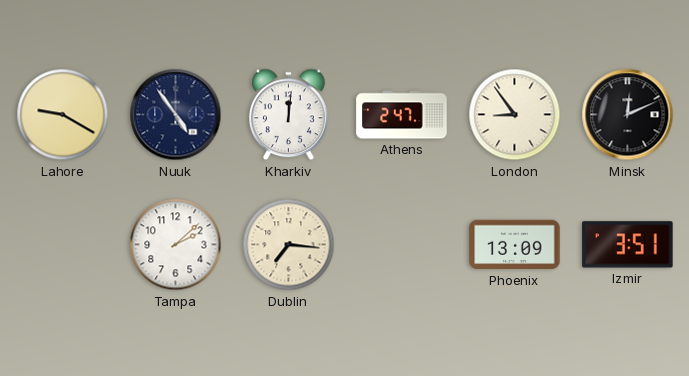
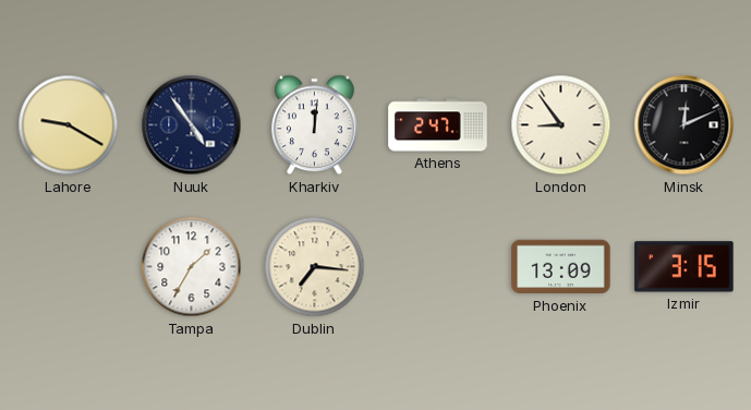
Tampa: 2:08 -> 1:35 (192, 267)
Izmir: 3:51 -> 3:15 (685, 267)
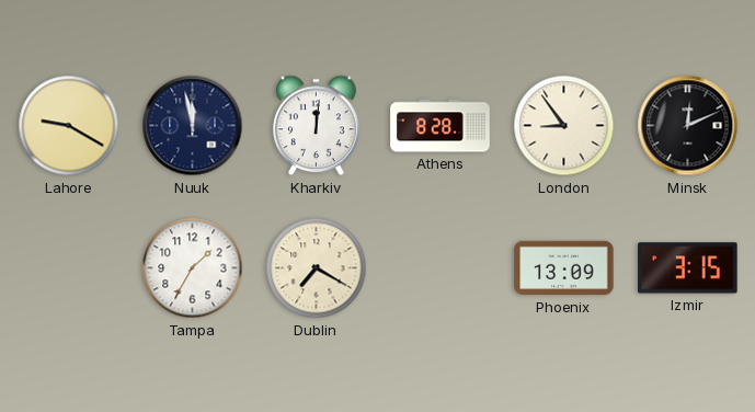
Nuuk: 4:54 -> 11:58 (193, 126)
Athens: 2:47 -> 8:28 (441, 126)
Dublin: 7:16 -> 7:20 (317, 268)
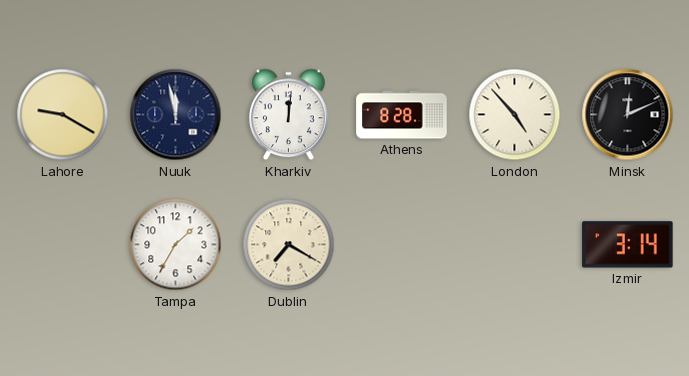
London: 8:54 -> 4:53 (515, 115)
Phoenix: 13:09 -> none (564, 268)
Izmir: 3:15 -> 3:14 (628, 245)
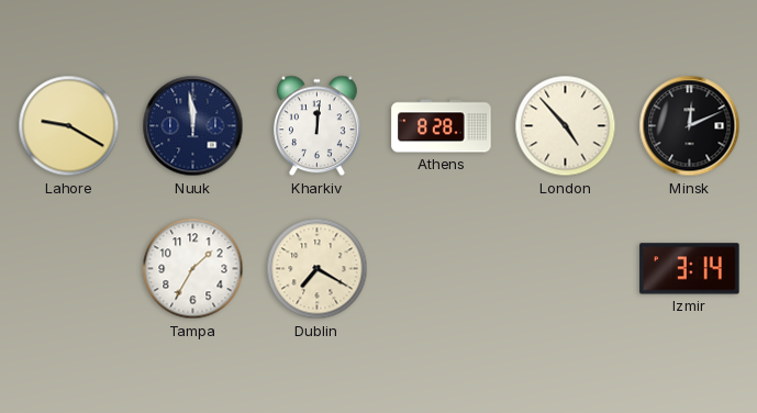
Nuuk: 11:58 -> 11:59 (193, 126)
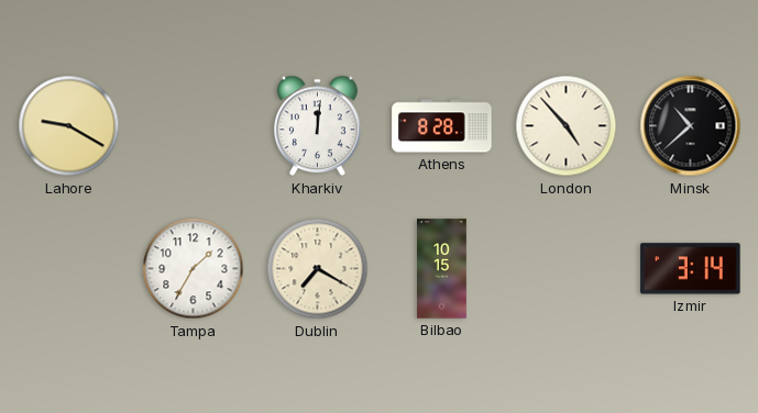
Nuuk: 11:59 -> none (193, 126)
Minsk: 12:11 -> 10:38 (691, 126)
Bilbao: none -> 10:15 (442, 269)
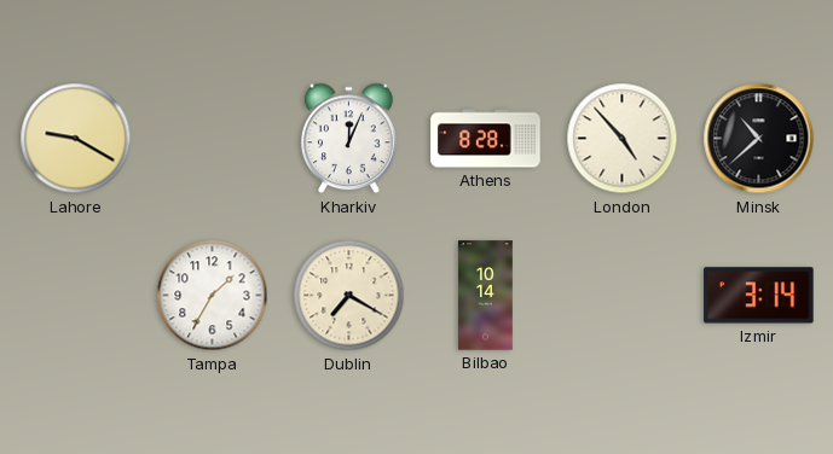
Kharkiv: 12:01 -> 12:04 (349, 139)
Bilbao: 10:15 -> 10:14 (486, 296)
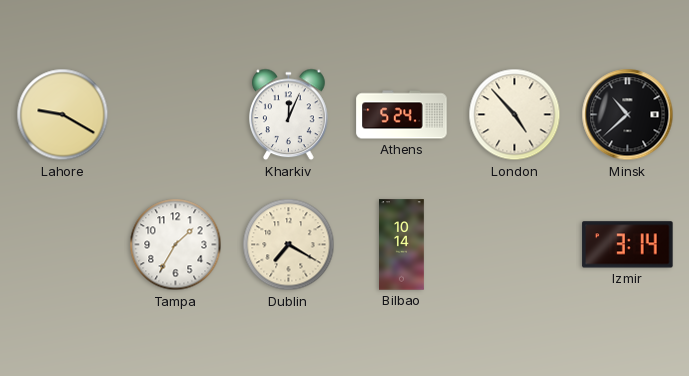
Athens: 8:28 -> 5:24 (402, 115)
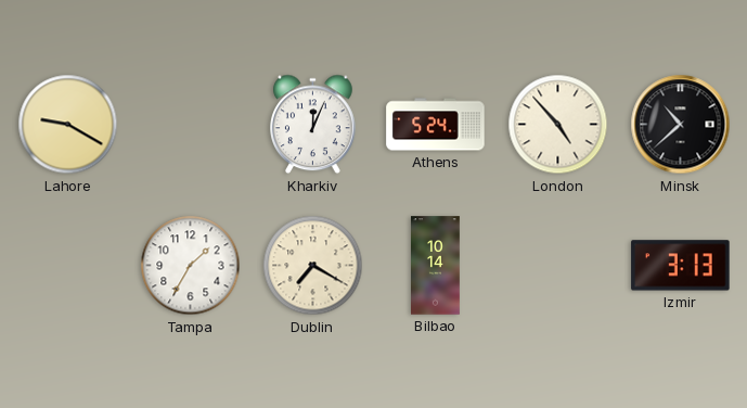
Izmir: 3:14 -> 3:13 (681, 266)
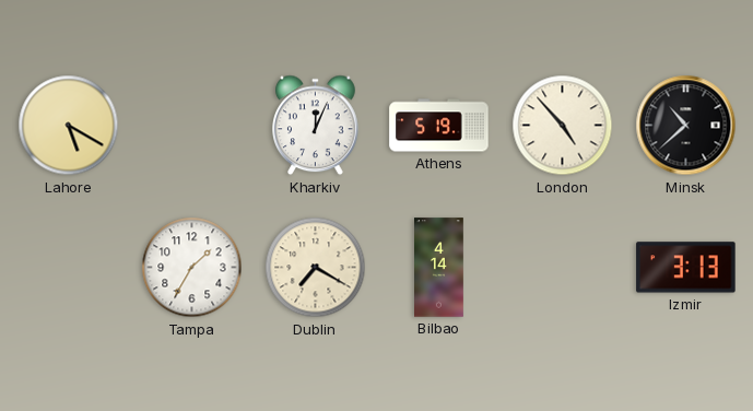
Lahore: 9:20 -> 5:20 (69, 126)
Athens: 5:24 -> 5:19 (439, 126)
Bilbao: 10:14 -> 4:14 (439, 268)
